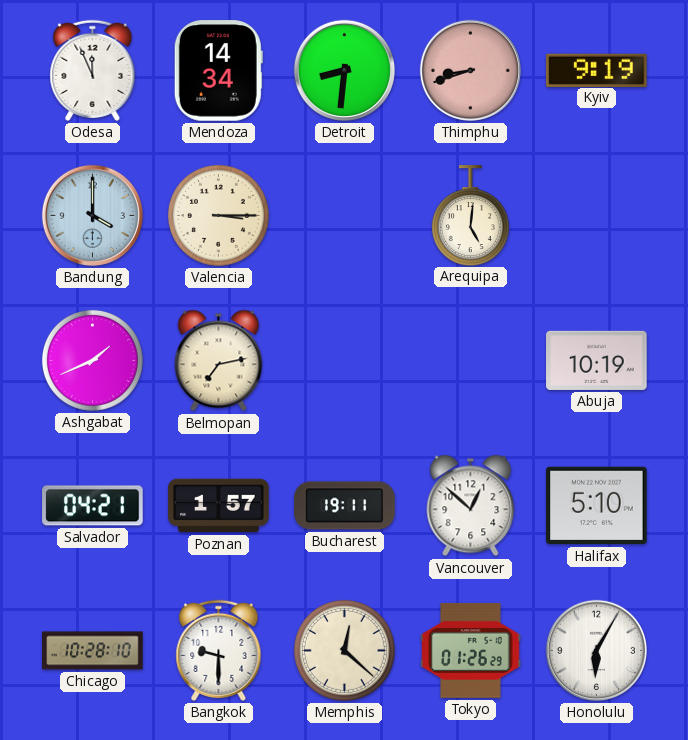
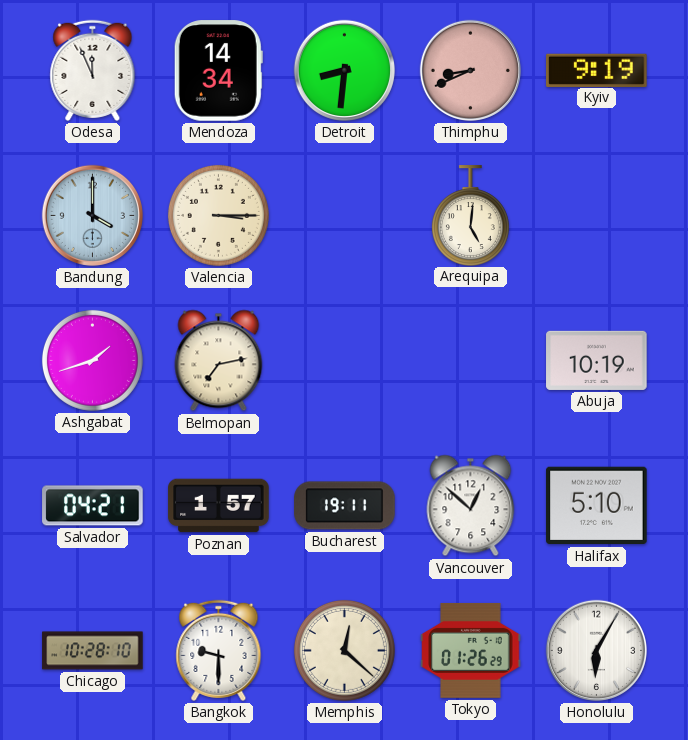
Thimphu: 8:42 -> 8:41 (470, 70)
Ashgabat: 1:41 -> 1:42 (92, 360)
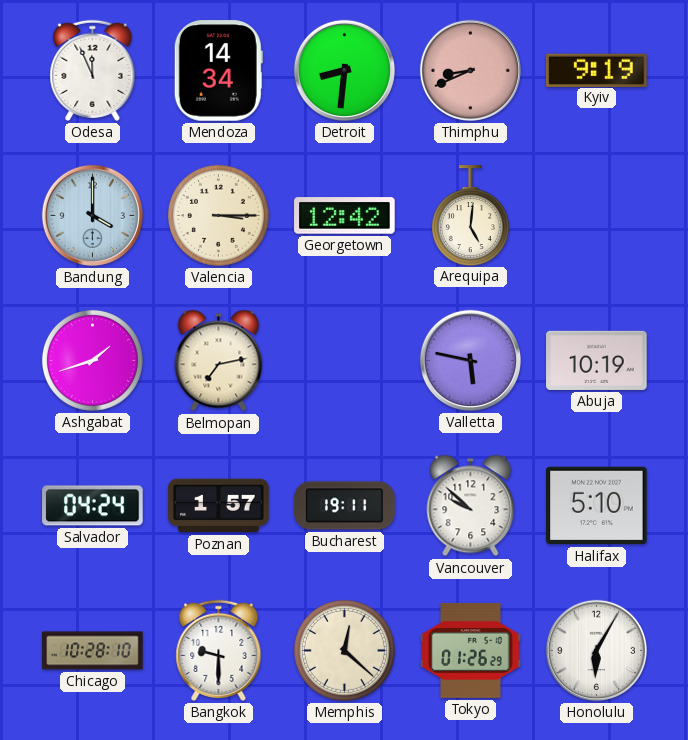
Georgetown: none -> 12:42 (345, 216)
Valletta: none -> 5:47 (470, 360)
Salvador: 04:21 -> 04:24 (93, 506)
Vancouver: 12:52 -> 9:52 (471, 506)
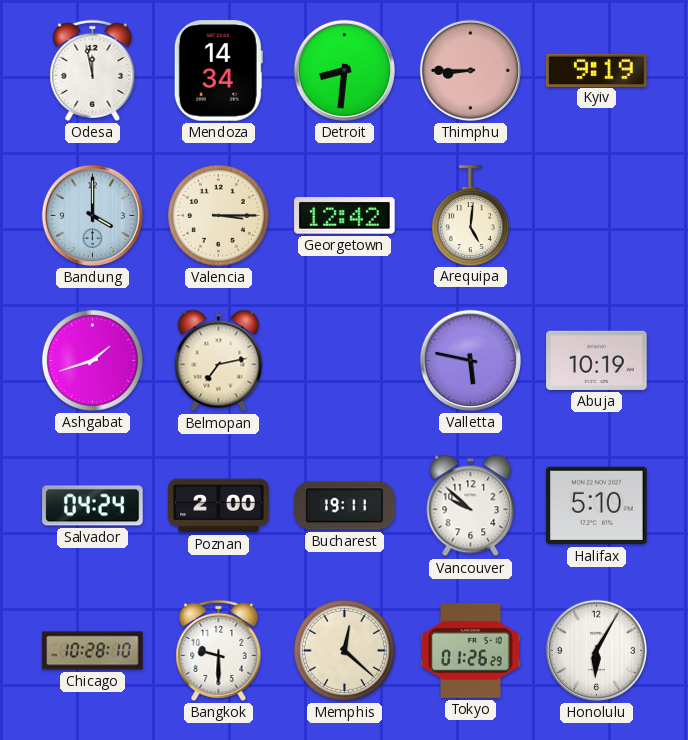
Odesa: 11:56 -> 11:58 (93, 70)
Thimphu: 8:41 -> 8:45 (470, 70)
Poznan: 1:57 -> 2:00 (219, 506)
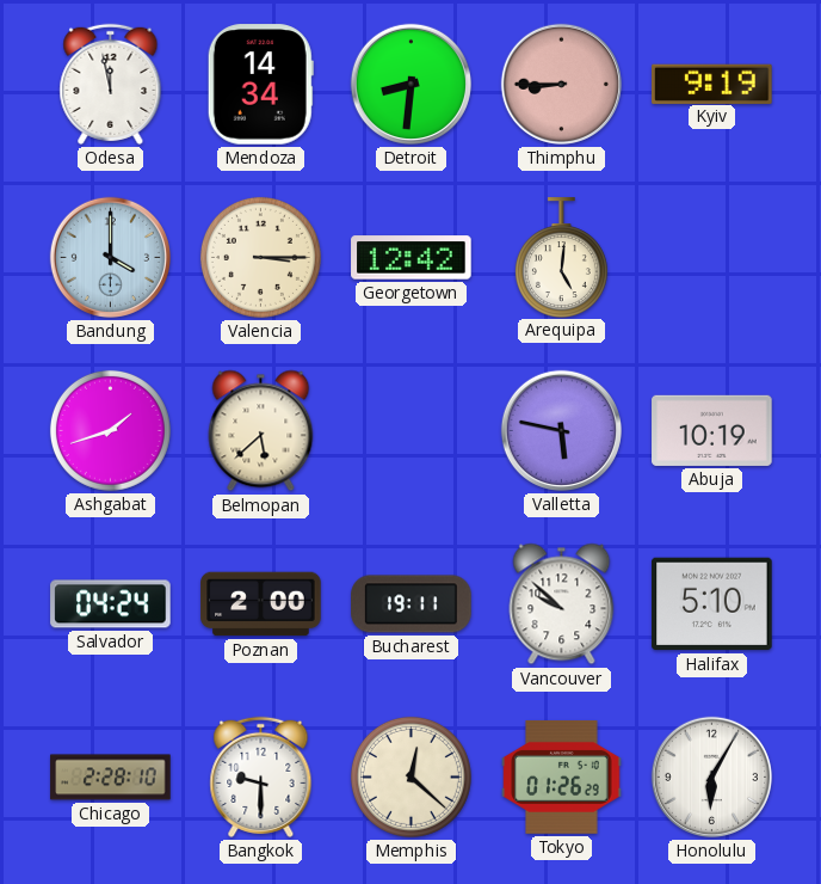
Belmopan: 7:13 -> 5:38 (261, 431)
Chicago: 10:28 -> 2:28 (111, 778)
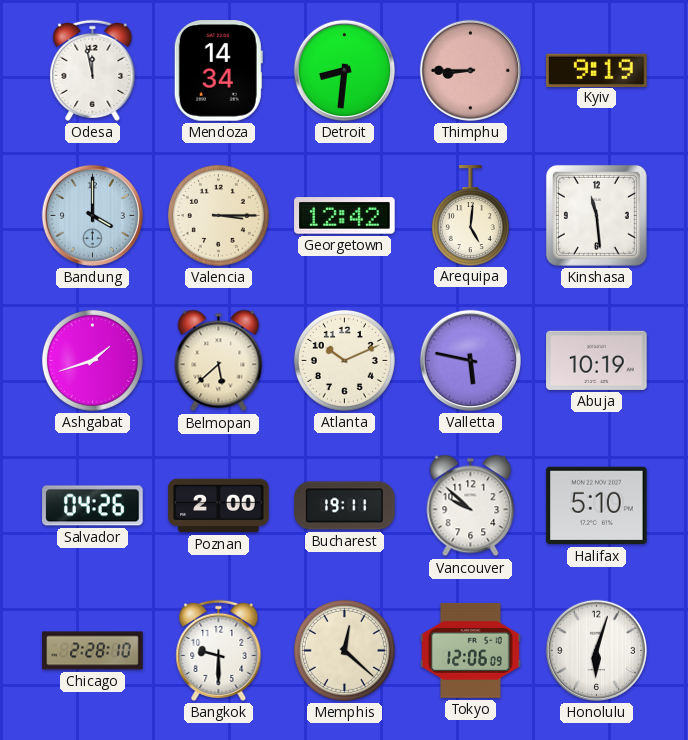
Kinshasa: none -> 11:29 (596, 215)
Atlanta: none -> 10:11 (344, 360)
Salvador: 04:24 -> 04:26 (93, 506)
Tokyo: 01:26 -> 12:06 (471, 650)
Honolulu: 6:05 -> 6:03 (596, 650)
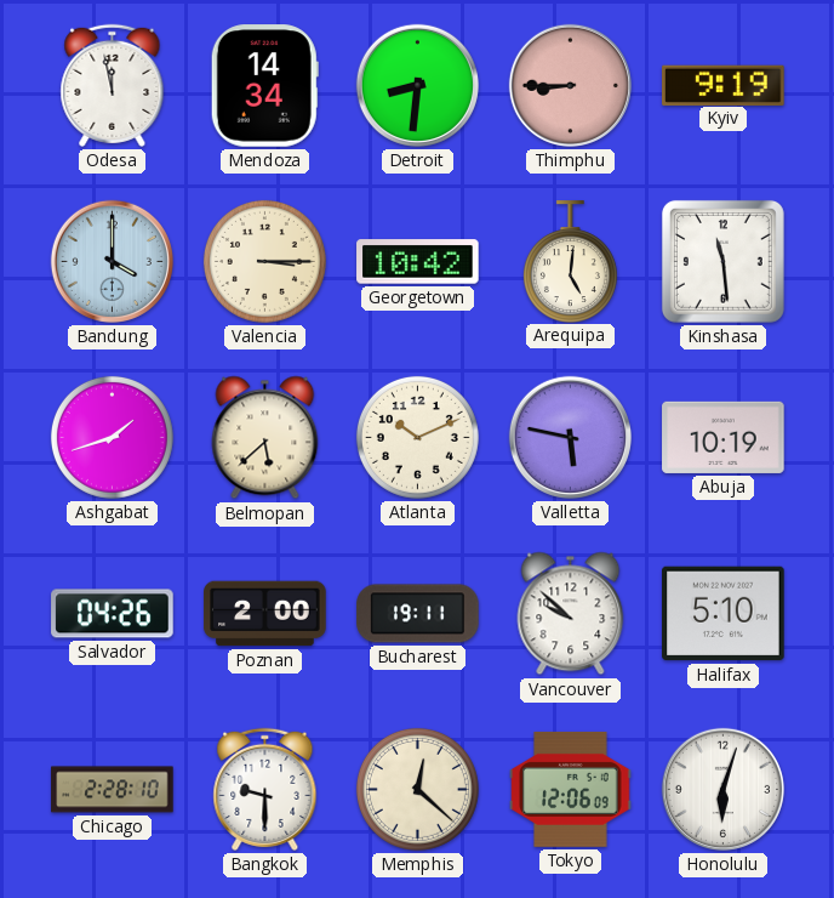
Georgetown: 12:42 -> 10:42 (418, 262)
